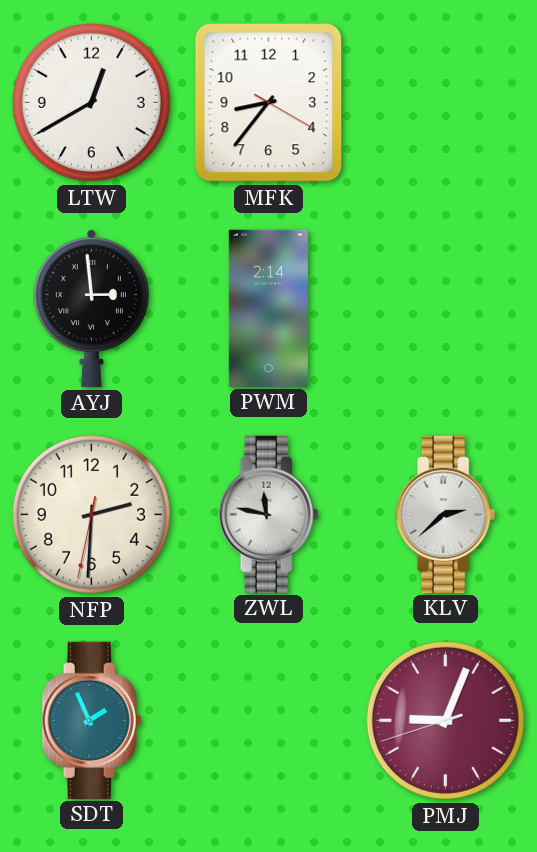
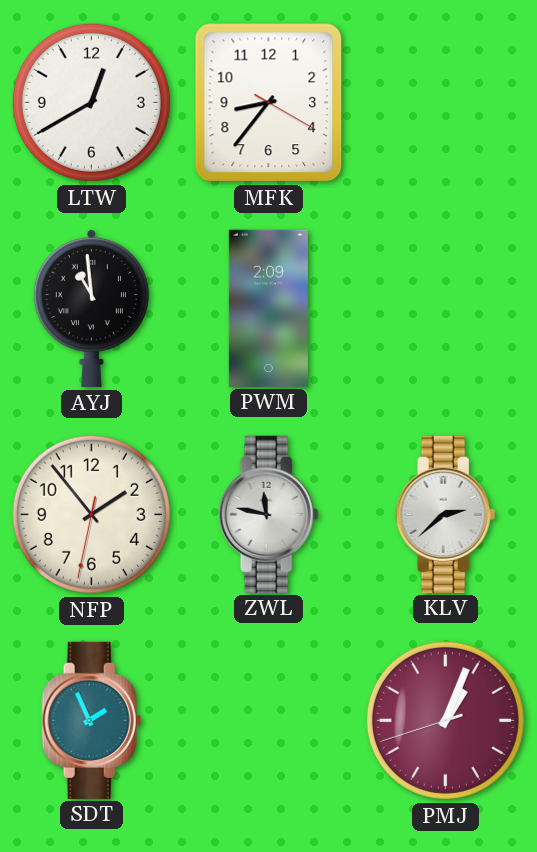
AYJ: 2:59 -> 10:59 (91, 308)
PWM: 2:14 -> 2:09 (268, 308)
NFP: 2:30 -> 1:53 (91, 514)
PMJ: 9:03 -> 1:03 (445, 720)
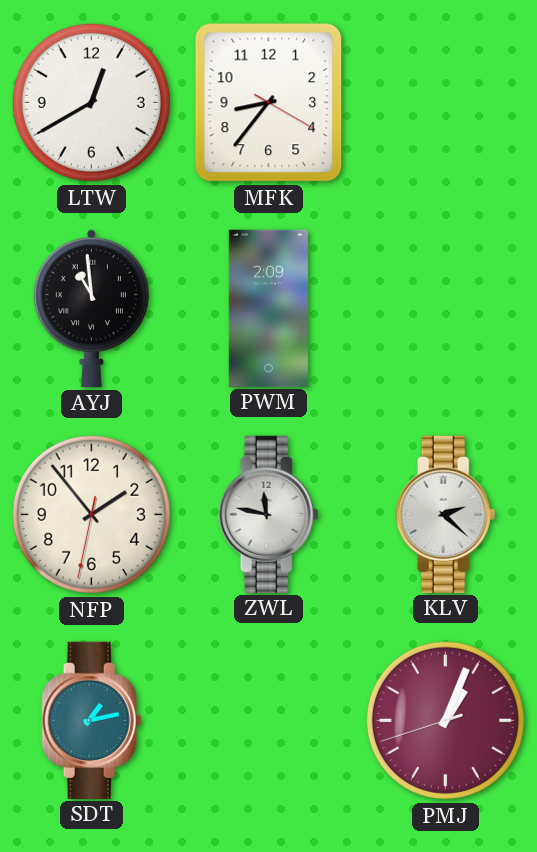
KLV: 2:38 -> 2:22 (446, 514)
SDT: 1:56 -> 1:13 (92, 720)
